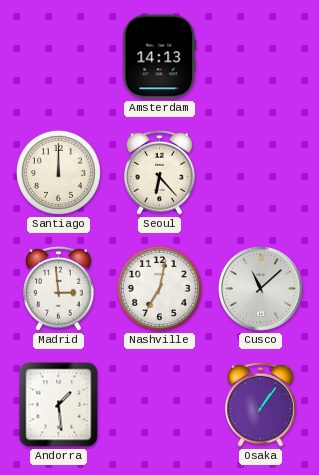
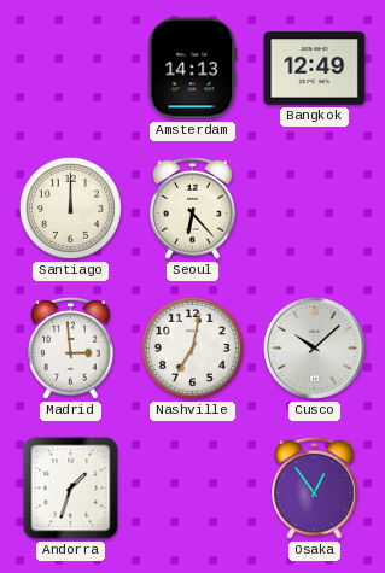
Bangkok: none -> 12:49 (315, 69)
Cusco: 11:08 -> 10:08 (315, 349)
Andorra: 1:29 -> 1:33 (71, 489)
Osaka: 1:06 -> 12:54 (315, 487)
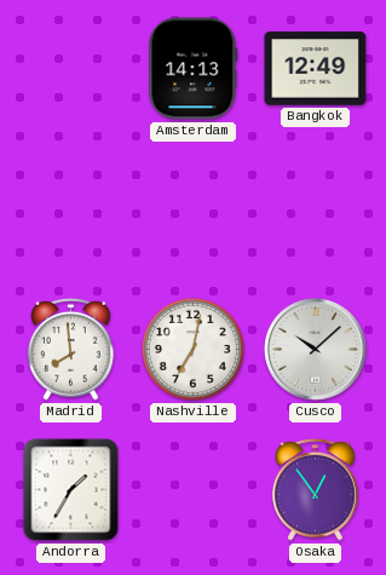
Santiago: 12:00 -> none (70, 207)
Seoul: 6:23 -> none (193, 207)
Madrid: 2:59 -> 7:59 (71, 349)
Andorra: 1:33 -> 1:35 (71, 490)
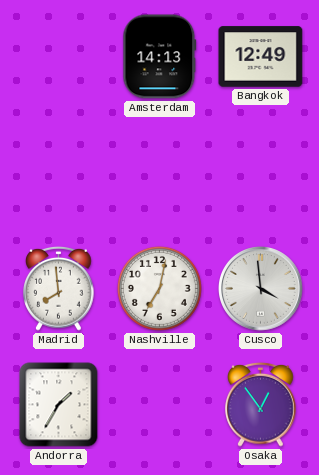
Cusco: 10:08 -> 3:59 (261, 289)
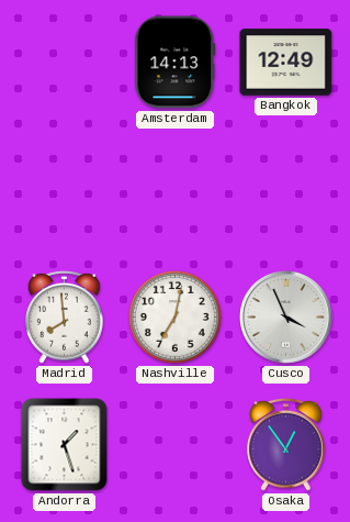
Cusco: 3:59 -> 3:56 (286, 318)
Andorra: 1:35 -> 1:27 (65, 445)
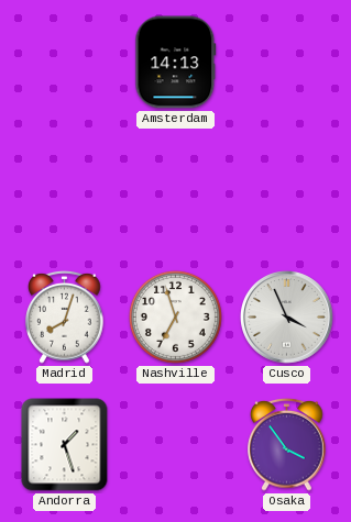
Bangkok: 12:49 -> none (286, 63)
Madrid: 7:59 -> 8:03 (65, 316)
Nashville: 7:02 -> 6:57 (175, 316)
Osaka: 12:54 -> 3:54 (287, 444)
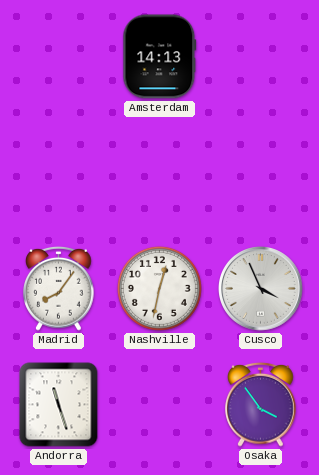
Madrid: 8:03 -> 8:06 (59, 288)
Nashville: 6:57 -> 12:32 (159, 288)
Andorra: 1:27 -> 11:27 (59, 405)
